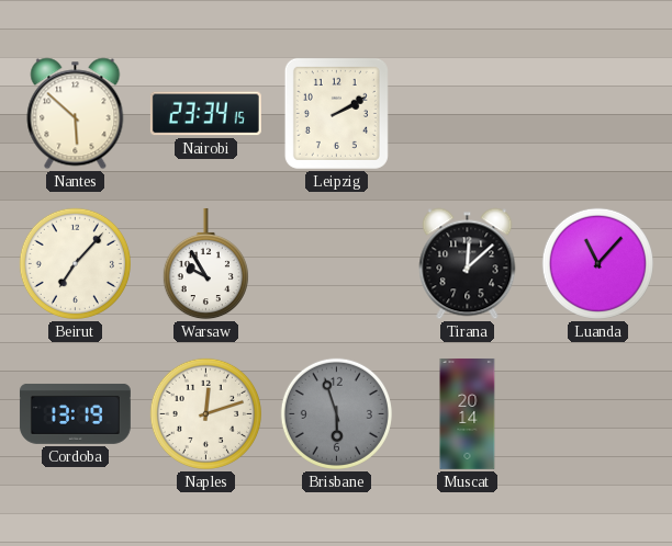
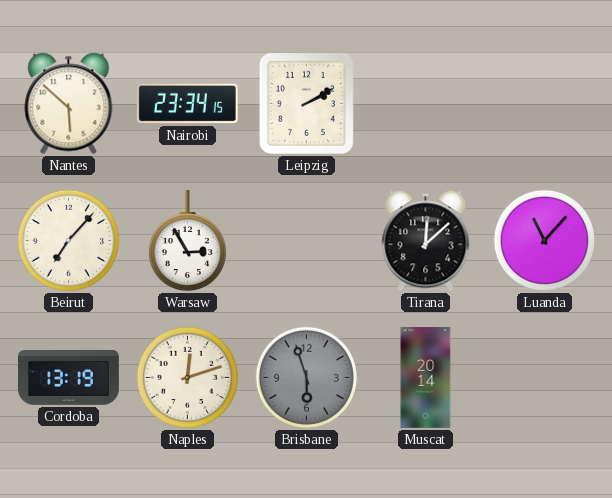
Warsaw: 9:55 -> 2:55 (187, 241)
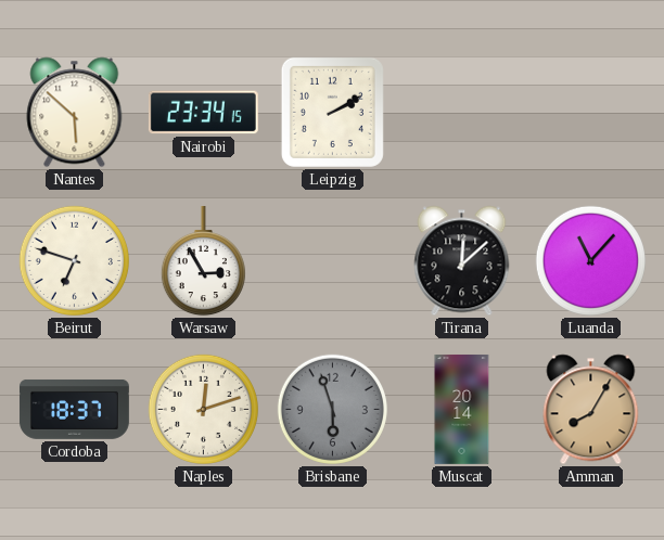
Beirut: 7:07 -> 6:48 (74, 260)
Cordoba: 13:19 -> 18:37 (74, 409)
Amman: none -> 8:05 (591, 410)
